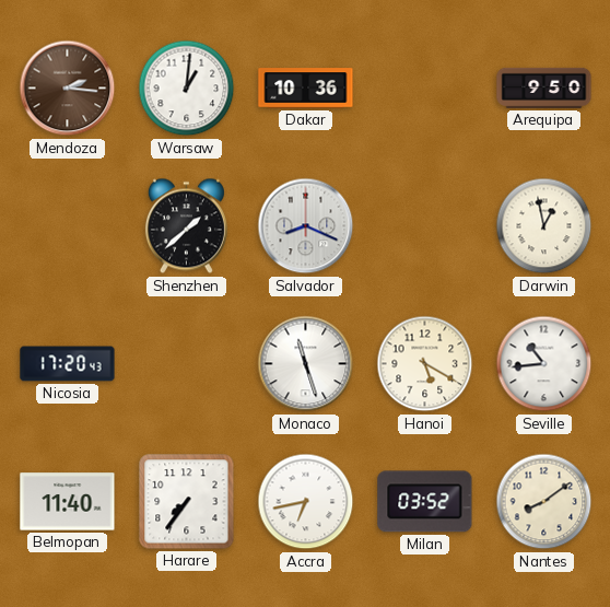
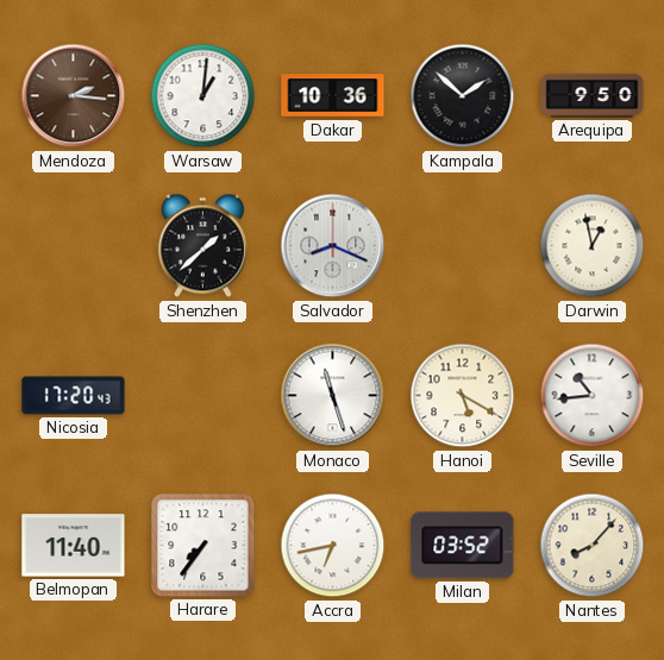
Kampala: none -> 1:52 (463, 96)
Nantes: 8:09 -> 8:07 (593, 546)
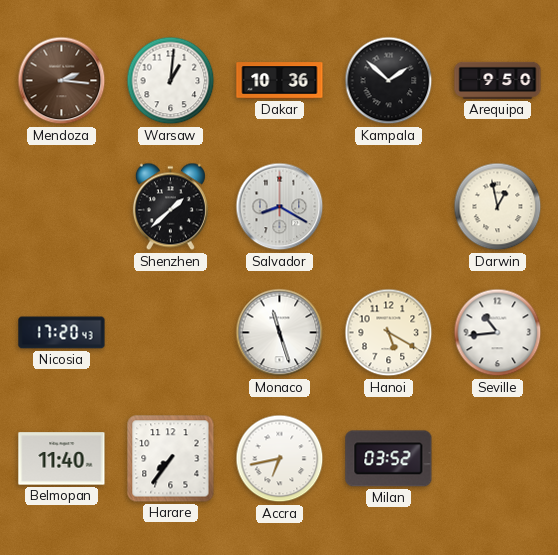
Salvador: 8:19 -> 8:20 (280, 207)
Nantes: 8:07 -> none (593, 546)
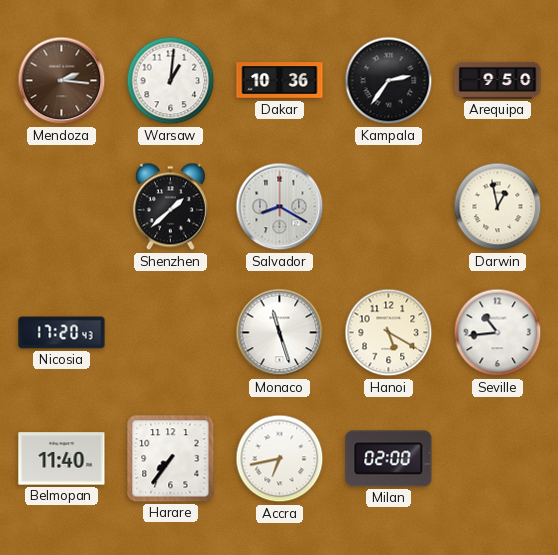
Kampala: 1:52 -> 2:36 (389, 81)
Milan: 03:52 -> 02:00 (389, 459)
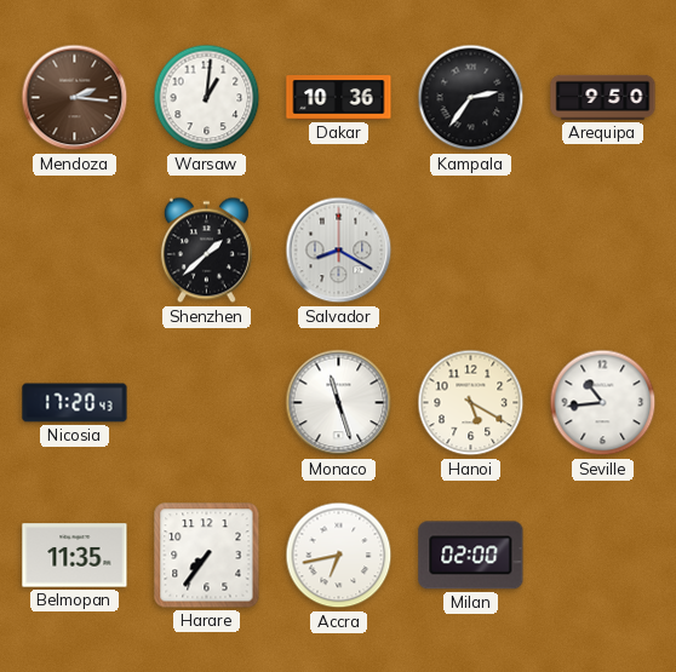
Darwin: 12:58 -> none (498, 207)
Belmopan: 11:40 -> 11:35 (75, 556)
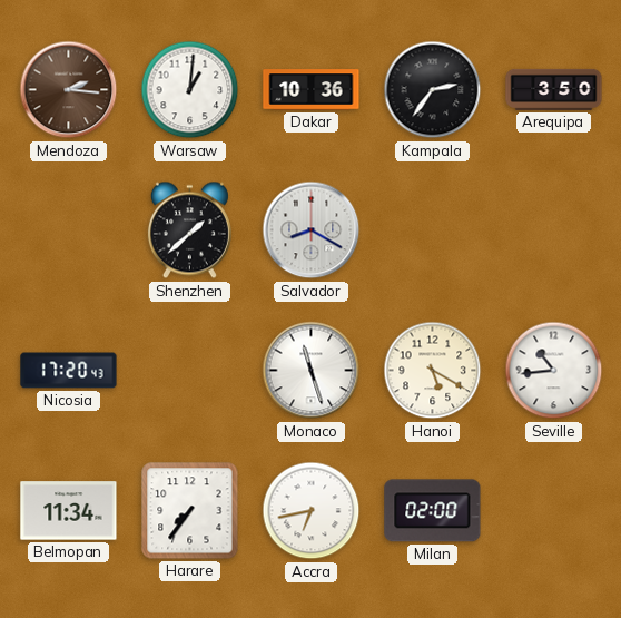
Arequipa: 9:50 -> 3:50 (554, 89)
Belmopan: 11:35 -> 11:34 (69, 511)
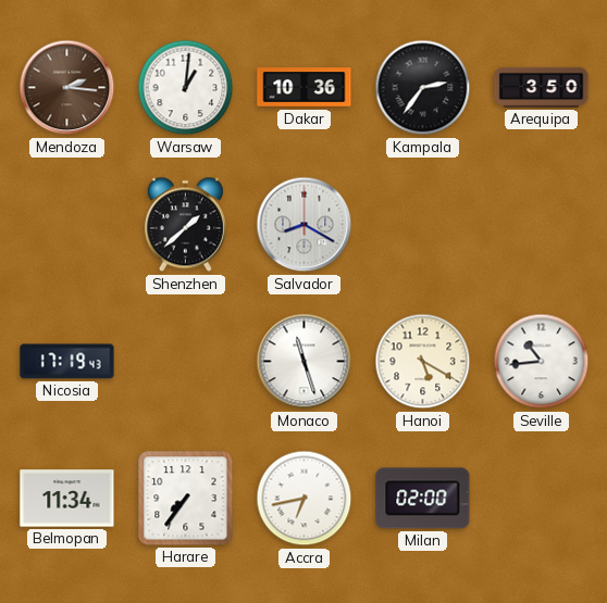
Nicosia: 17:20 -> 17:19 (67, 362)
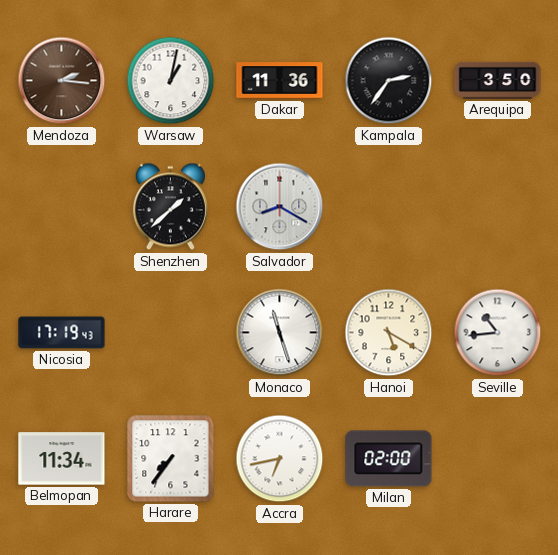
Warsaw: 1:01 -> 1:02 (171, 81)
Dakar: 10:36 -> 11:36 (280, 81)
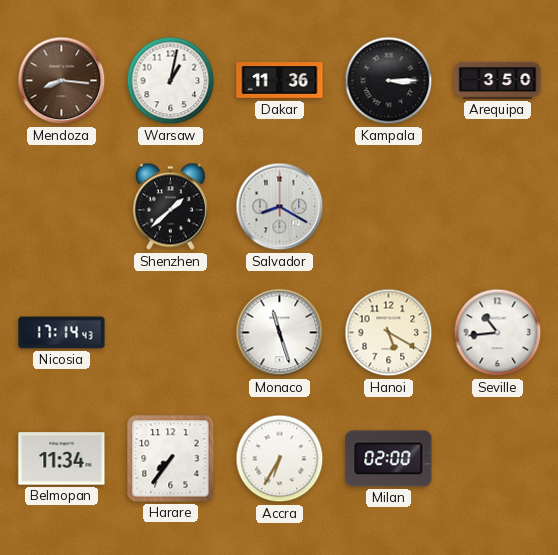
Mendoza: 2:16 -> 8:16 (62, 81)
Kampala: 2:36 -> 3:15 (389, 81)
Nicosia: 17:19 -> 17:14 (62, 333)
Accra: 6:43 -> 6:35 (280, 459)
